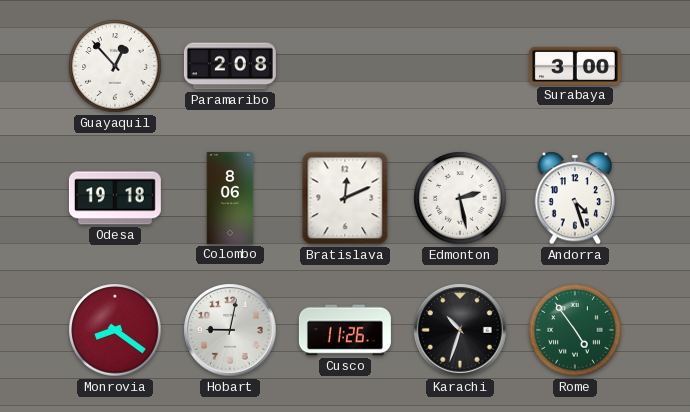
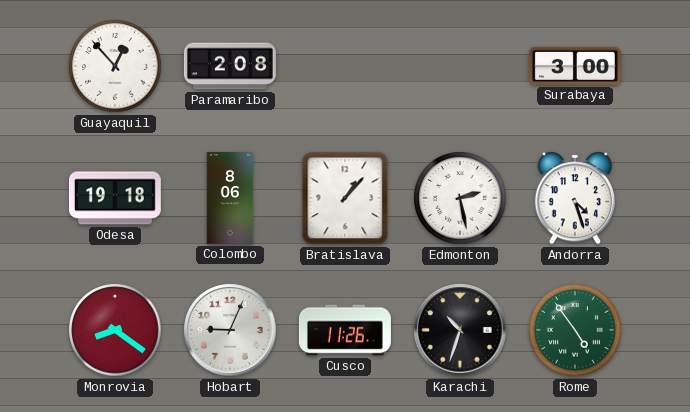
Bratislava: 12:11 -> 1:07 (345, 198)
Hobart: 9:02 -> 9:04 (230, 330)
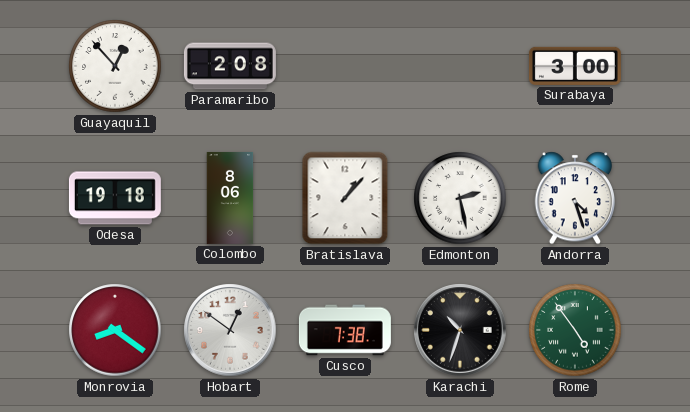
Hobart: 9:04 -> 12:51 (230, 330)
Cusco: 11:26 -> 7:38 (345, 330)
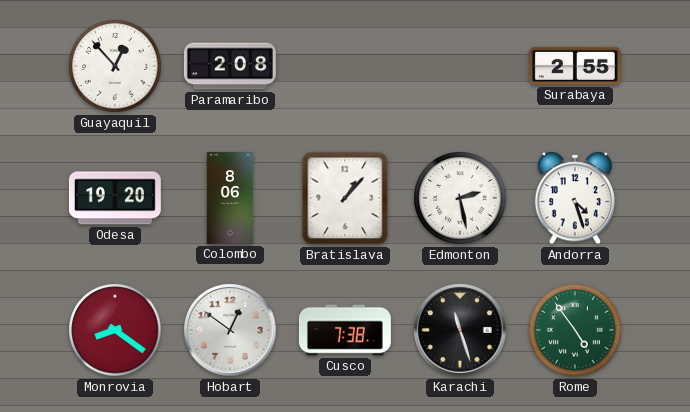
Surabaya: 3:00 -> 2:55 (575, 66)
Odesa: 19:18 -> 19:20 (115, 198)
Karachi: 10:33 -> 11:27 (460, 330)
